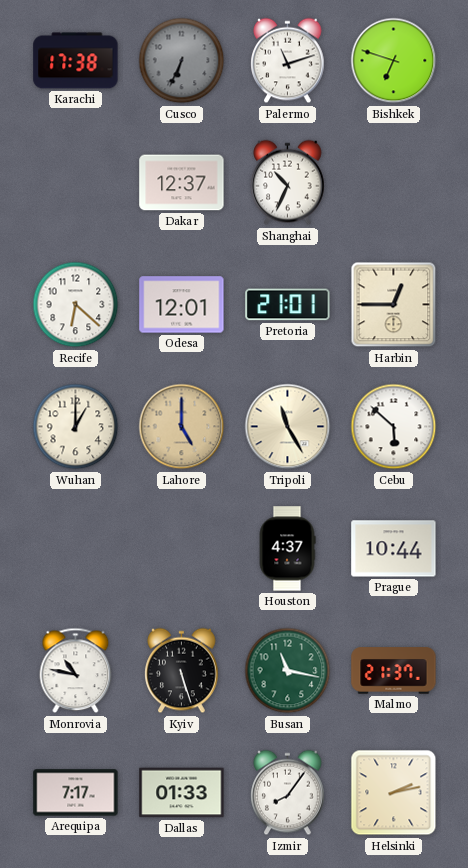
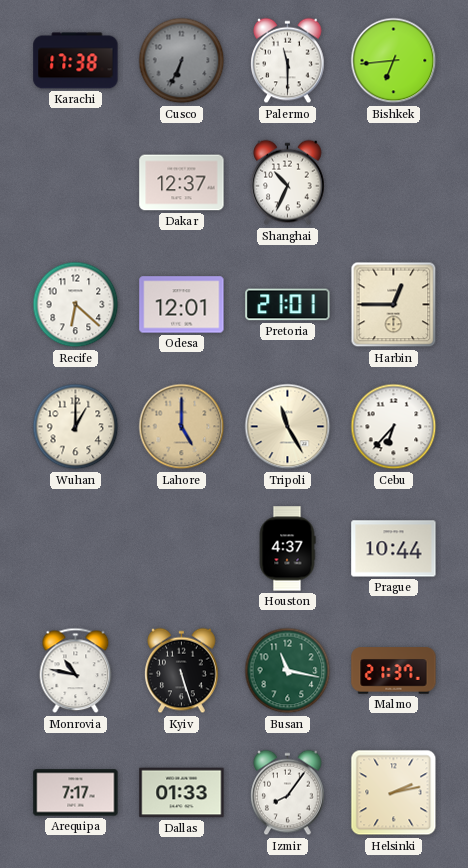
Palermo: 11:12 -> 11:30 (288, 61)
Bishkek: 6:48 -> 6:44 (394, 61)
Cebu: 5:52 -> 6:37 (394, 427)
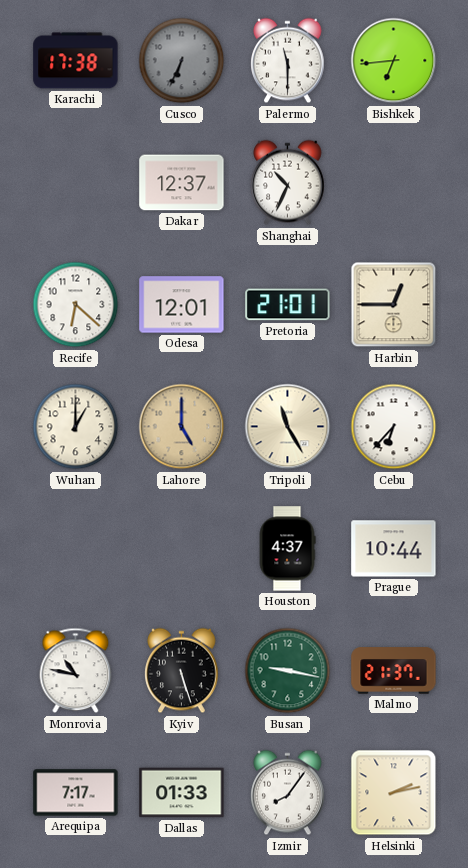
Busan: 11:17 -> 9:17 (288, 671)
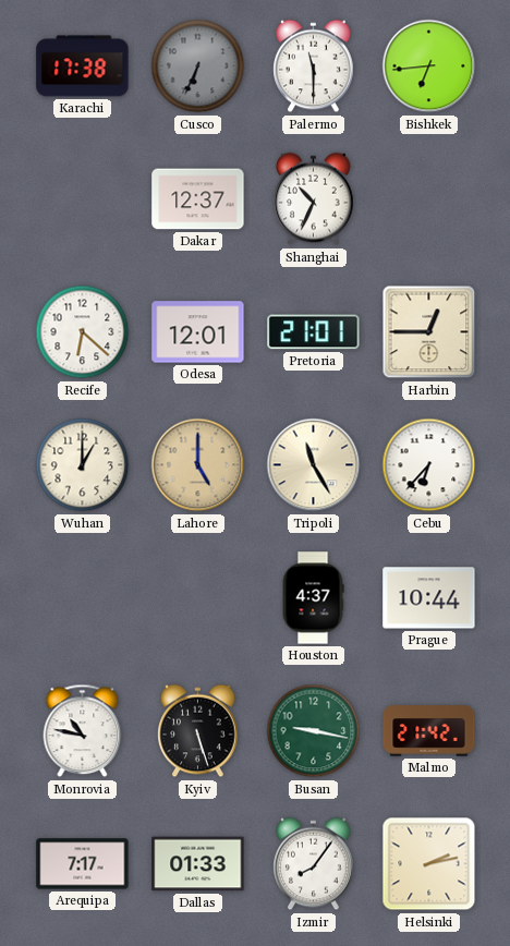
Malmo: 21:37 -> 21:42 (429, 731)
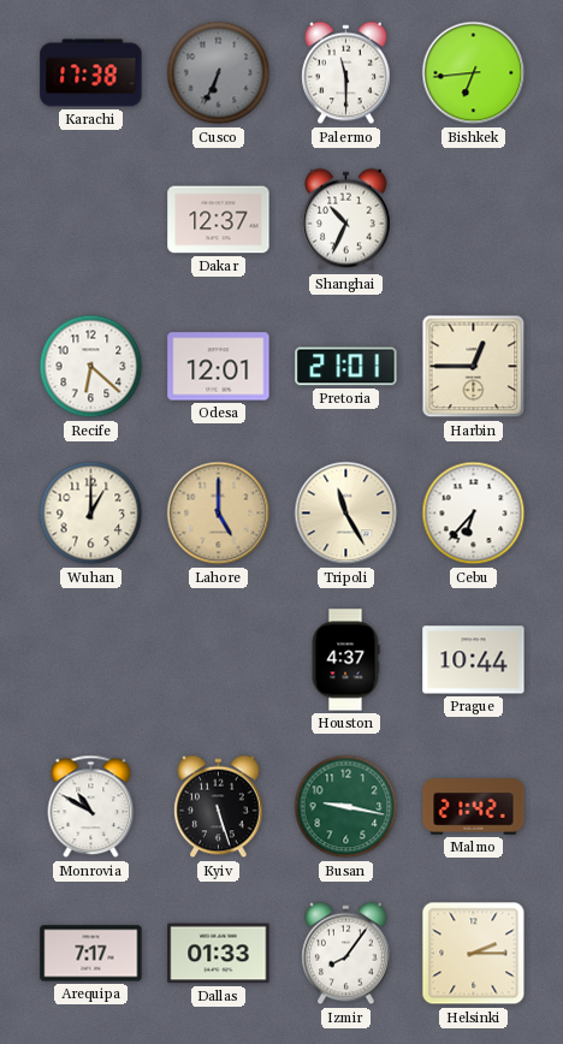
Monrovia: 10:47 -> 10:50 (91, 807)
Helsinki: 2:13 -> 2:15 (474, 954)
